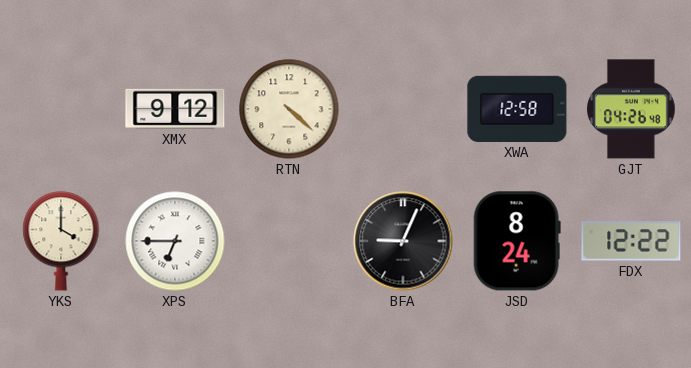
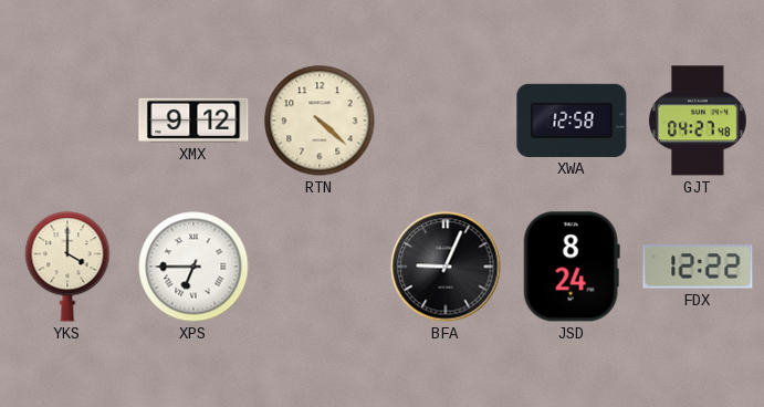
GJT: 04:26 -> 04:27 (699, 121)
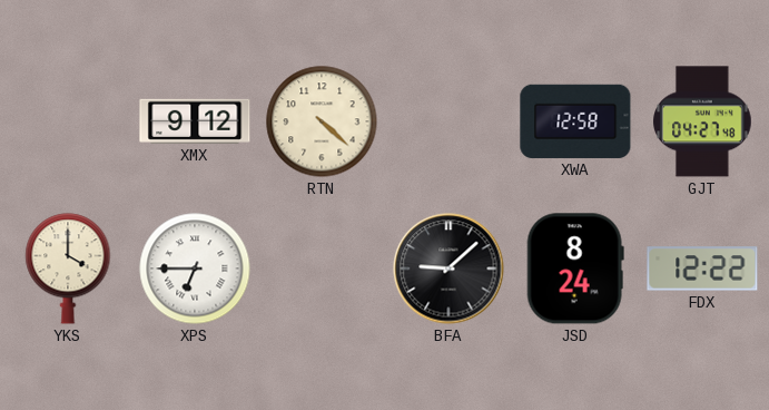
BFA: 9:04 -> 9:08 (448, 269)
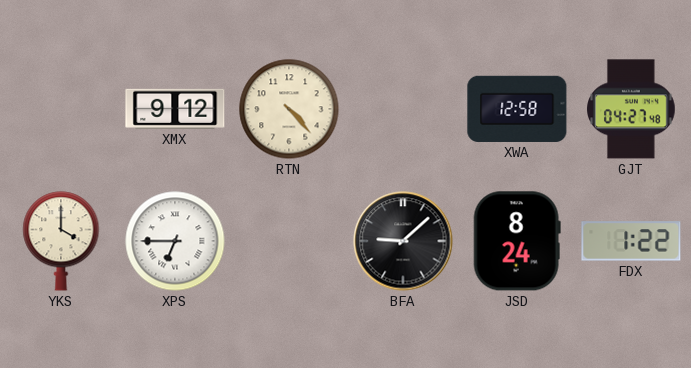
RTN: 4:22 -> 4:23 (289, 109)
FDX: 12:22 -> 1:22 (631, 241)
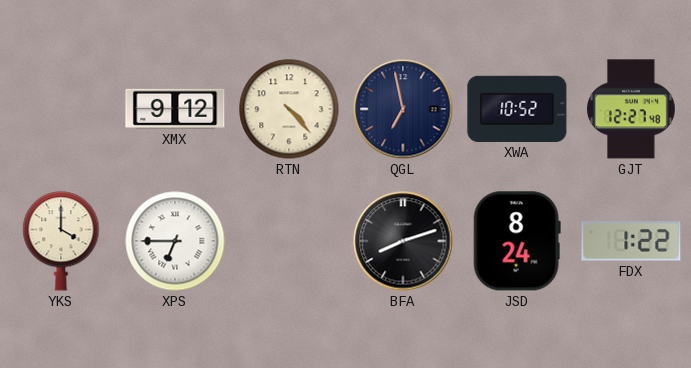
QGL: none -> 6:58 (403, 109)
XWA: 12:58 -> 10:52 (517, 109)
GJT: 04:27 -> 12:27 (632, 109)
BFA: 9:08 -> 8:12 (403, 241)
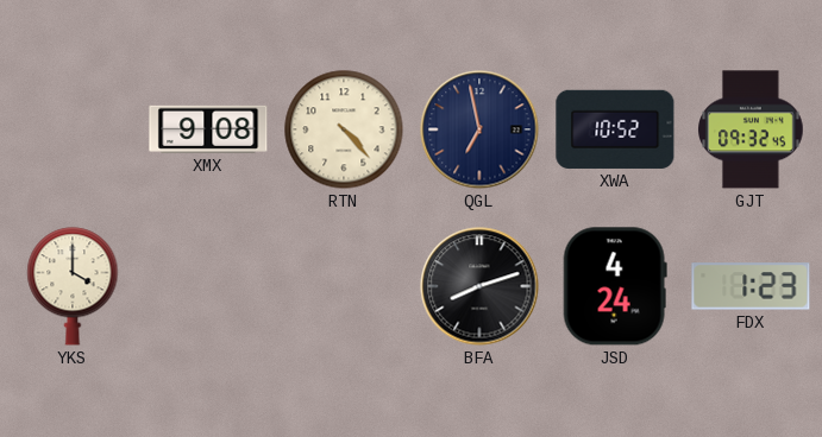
XMX: 9:12 -> 9:08 (208, 129)
GJT: 12:27 -> 09:32 (752, 129)
XPS: 6:45 -> none (175, 241)
JSD: 8:24 -> 4:24 (615, 286)
FDX: 1:22 -> 1:23 (751, 286)
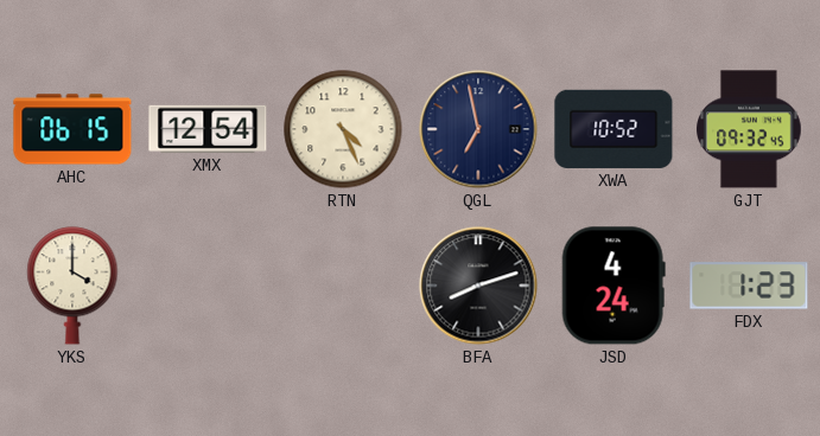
AHC: none -> 06:15 (72, 129)
XMX: 9:08 -> 12:54 (208, 129)
RTN: 4:23 -> 4:26 (343, 129)
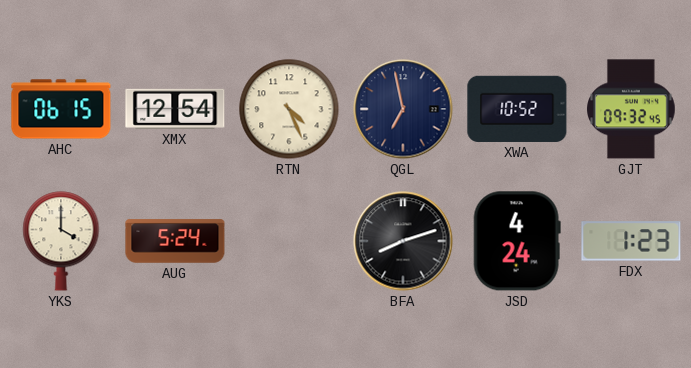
AUG: none -> 5:24 (175, 241)
